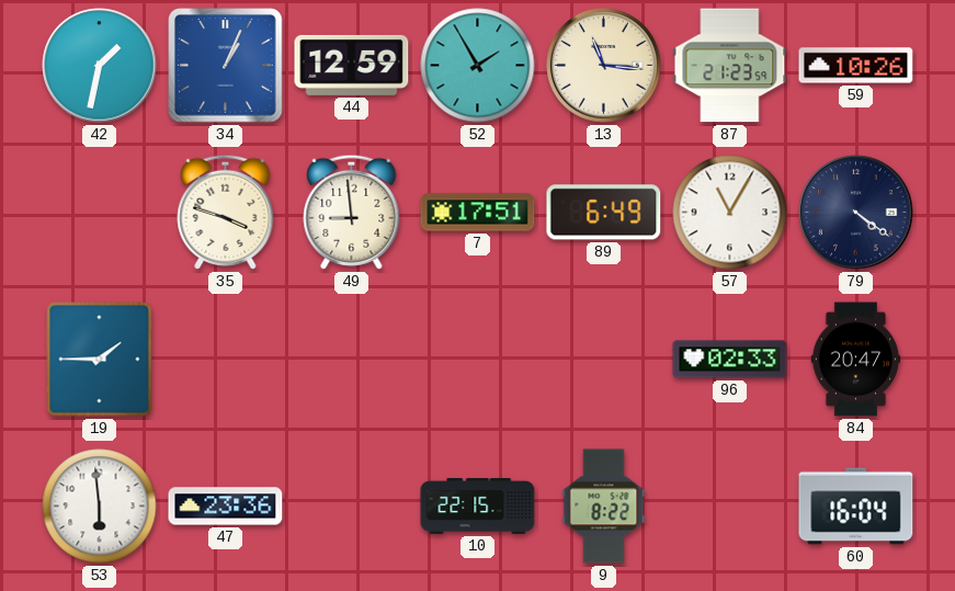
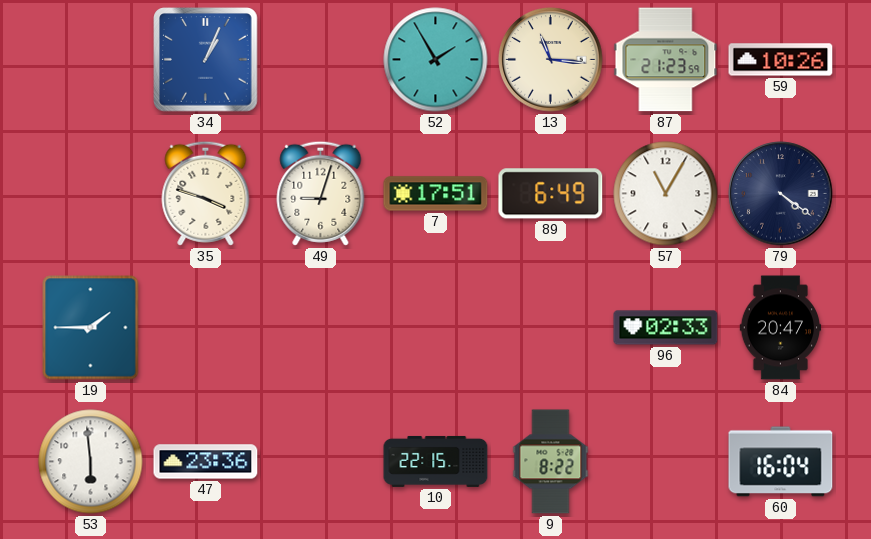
42: 1:32 -> none (100, 66)
44: 12:59 -> none (352, 65)
49: 8:59 -> 9:03 (321, 193)
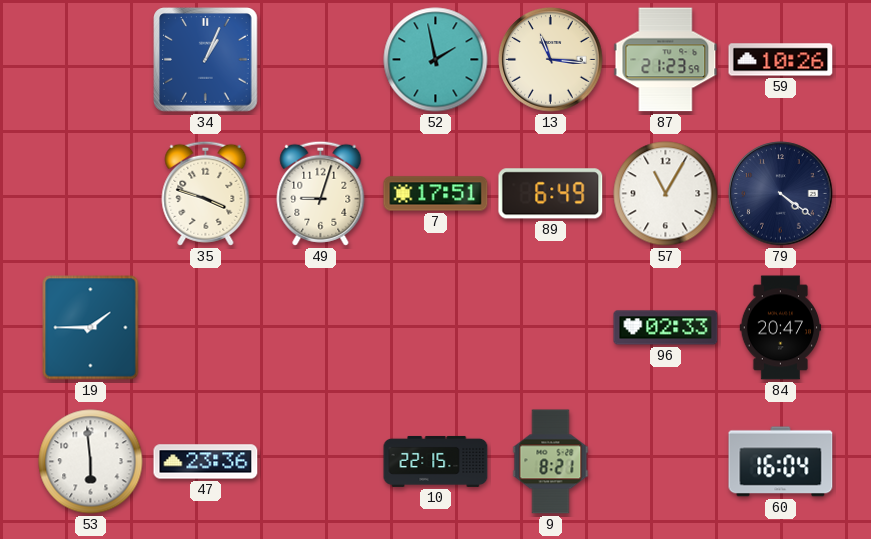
52: 1:55 -> 1:58 (436, 60)
9: 8:22 -> 8:21 (551, 462)
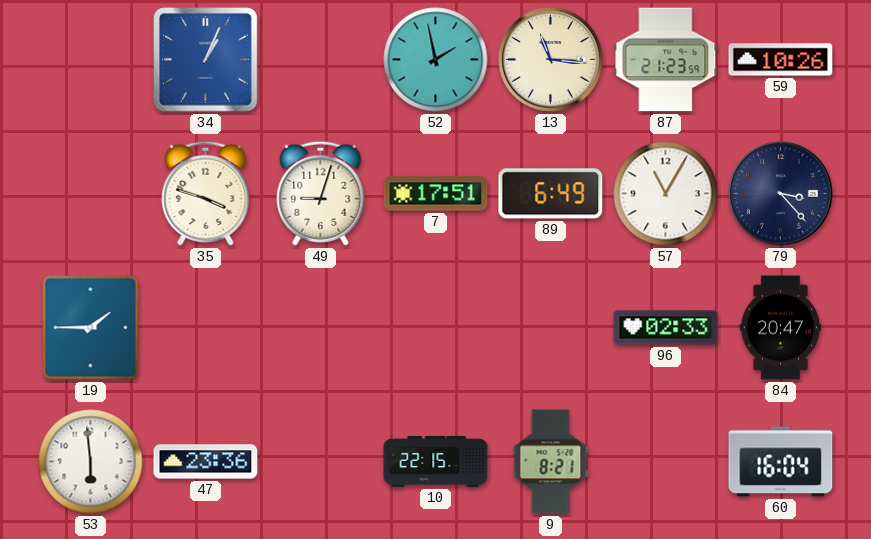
79: 4:21 -> 3:23 (781, 194)
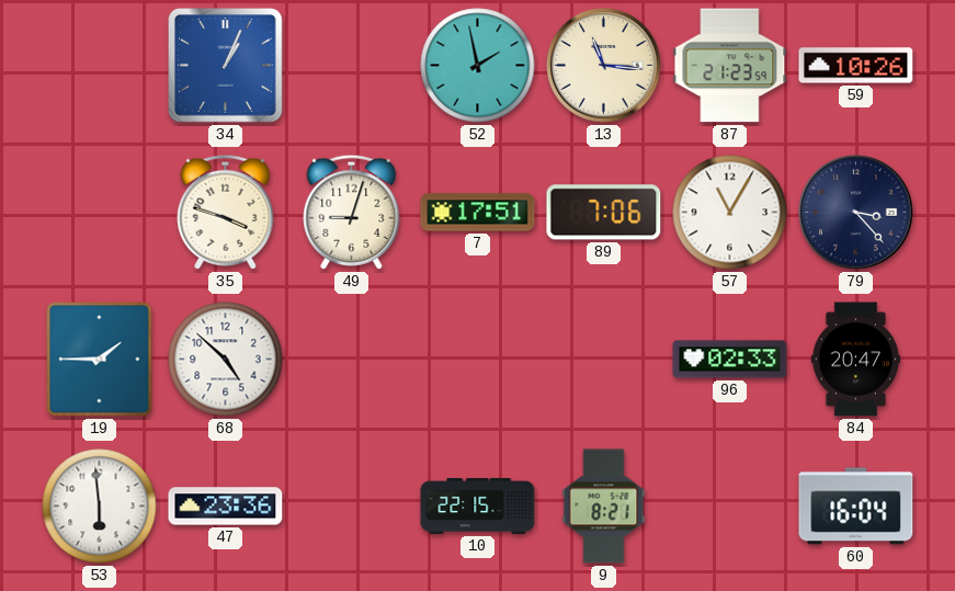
89: 6:49 -> 7:06 (604, 213)
68: none -> 4:52 (226, 360)
